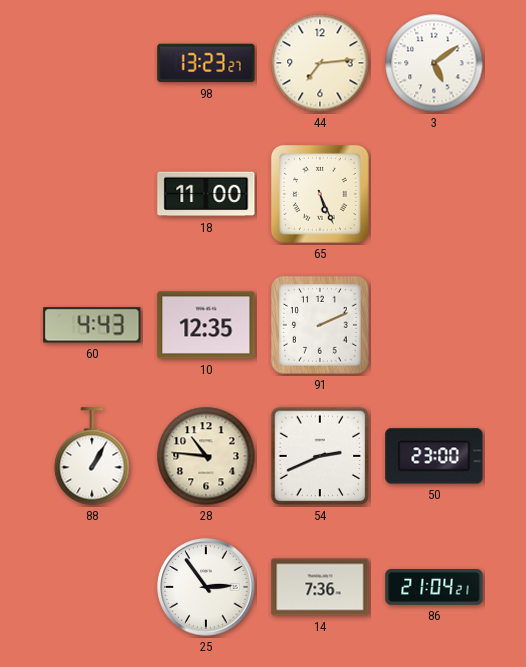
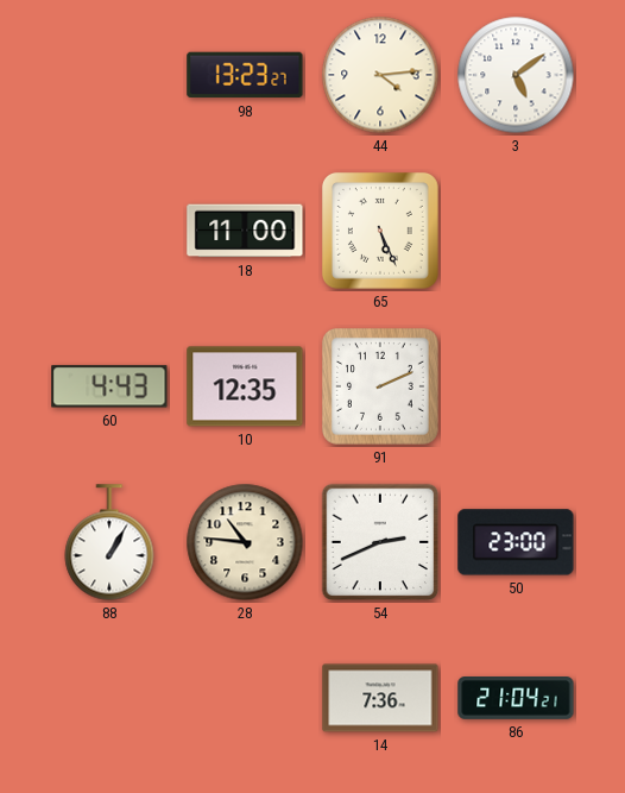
44: 7:14 -> 4:14 (380, 75)
25: 2:54 -> none (206, 587)
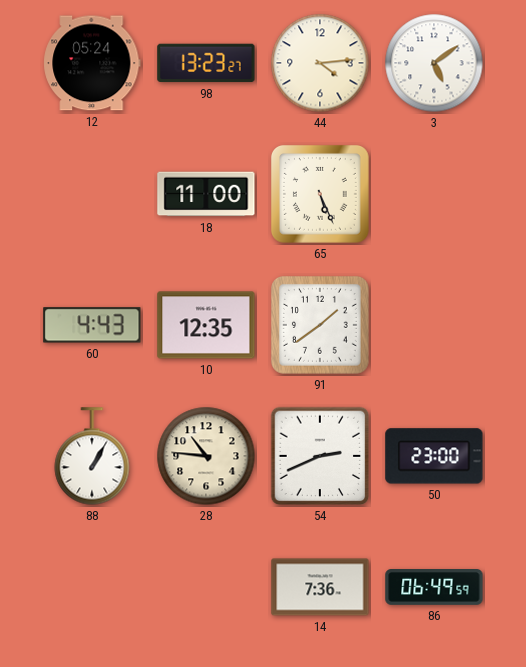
12: none -> 05:24 (92, 63)
91: 2:11 -> 1:39 (320, 325)
86: 21:04 -> 06:49 (434, 587)
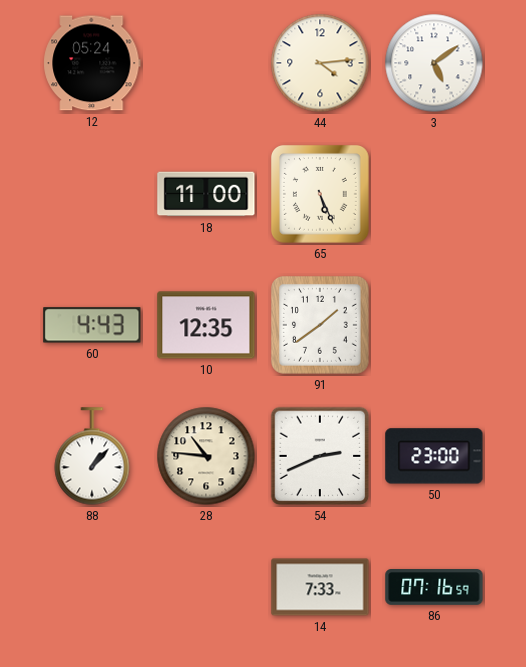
98: 13:23 -> none (206, 63)
88: 1:05 -> 1:07 (92, 456)
14: 7:36 -> 7:33 (320, 587)
86: 06:49 -> 07:16 (434, 587)
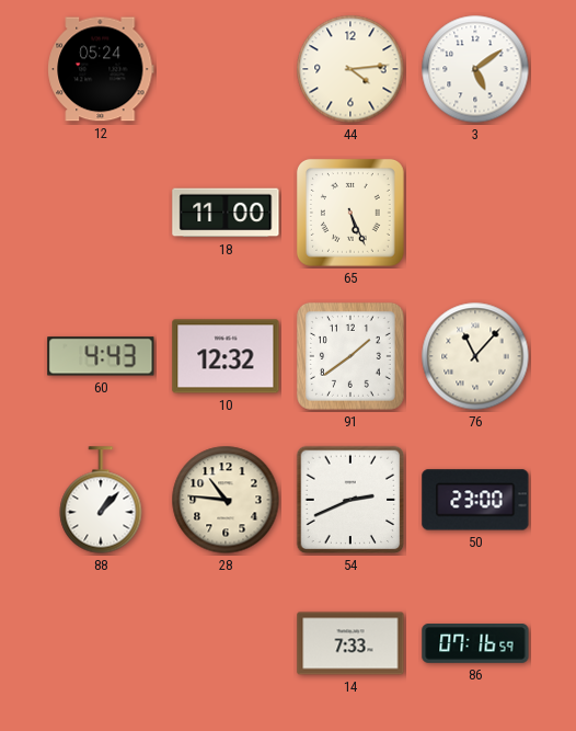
10: 12:35 -> 12:32 (226, 356)
76: none -> 11:07 (475, 356)
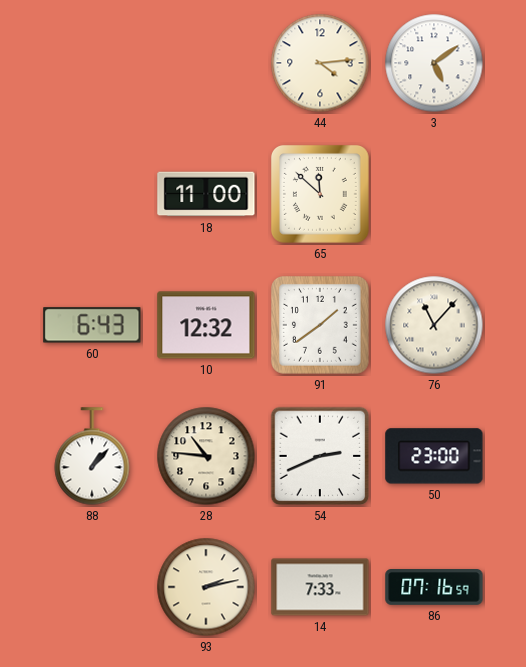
12: 05:24 -> none (101, 69)
65: 5:26 -> 11:52 (320, 194)
60: 4:43 -> 6:43 (92, 325)
93: none -> 2:13 (206, 587)
